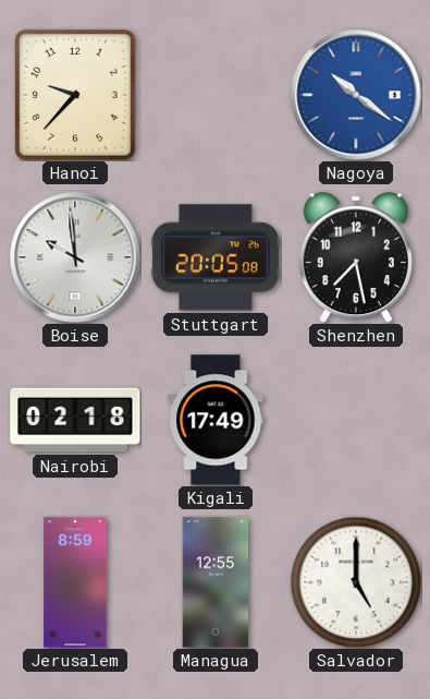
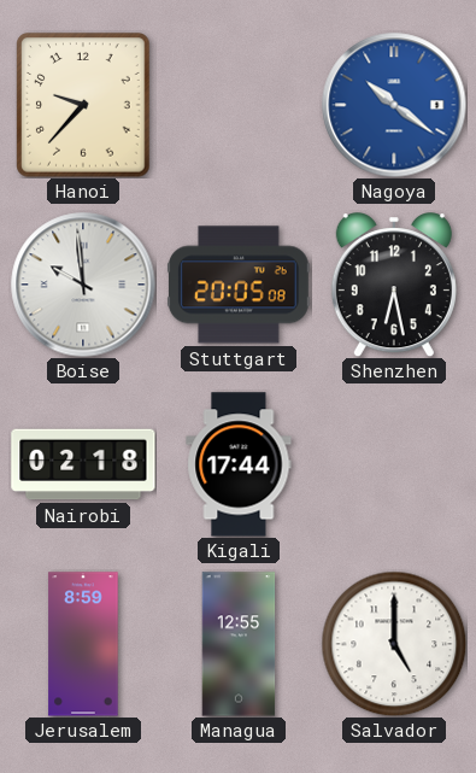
Shenzhen: 7:28 -> 6:28 (394, 285)
Kigali: 17:49 -> 17:44 (239, 464)
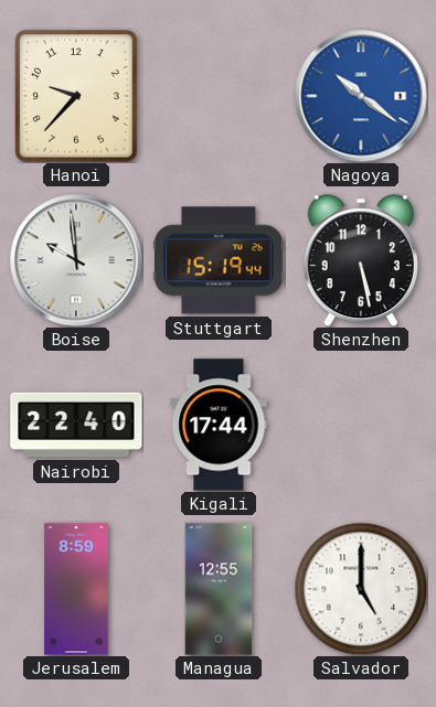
Stuttgart: 20:05 -> 15:19 (220, 260)
Shenzhen: 6:28 -> 5:28 (361, 260)
Nairobi: 02:18 -> 22:40 (76, 425)
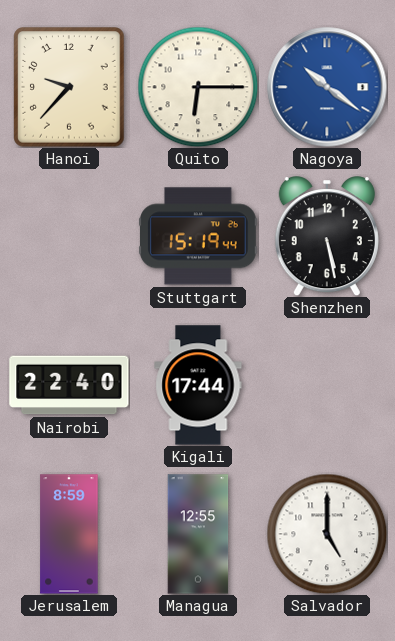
Quito: none -> 6:15 (198, 87)
Boise: 9:59 -> none (76, 260)
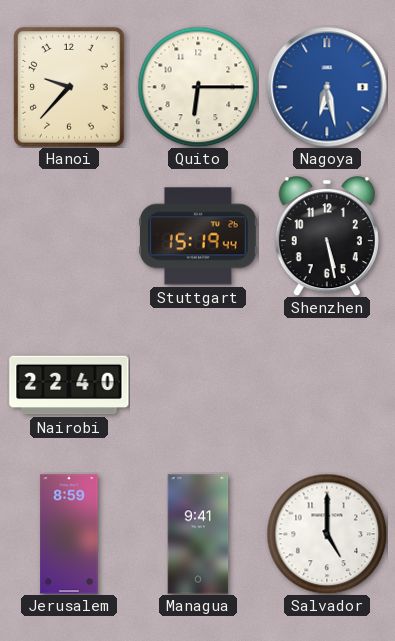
Nagoya: 10:21 -> 6:28 (327, 87)
Kigali: 17:44 -> none (198, 385)
Managua: 12:55 -> 9:41 (198, 534)
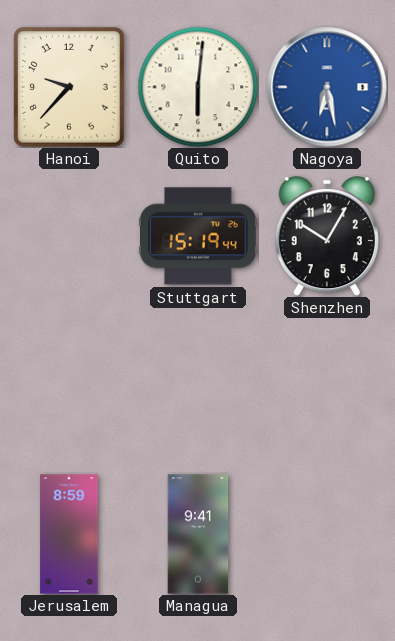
Quito: 6:15 -> 6:01 (198, 87)
Shenzhen: 5:28 -> 10:05 (327, 236)
Nairobi: 22:40 -> none (69, 385)
Salvador: 5:00 -> none (327, 534)
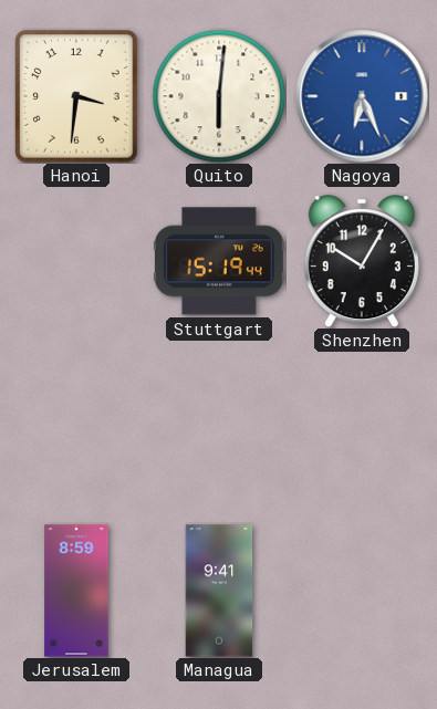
Hanoi: 9:37 -> 3:31 (76, 96)
Nagoya: 6:28 -> 6:26 (362, 96)
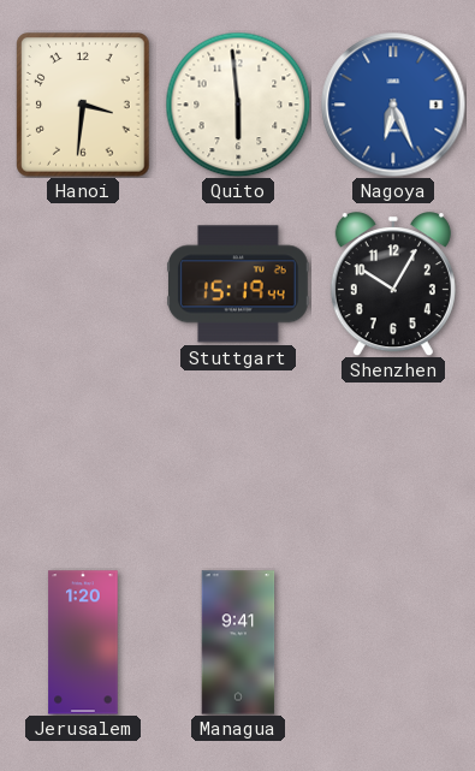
Quito: 6:01 -> 5:59 (238, 105)
Jerusalem: 8:59 -> 1:20 (83, 642)
